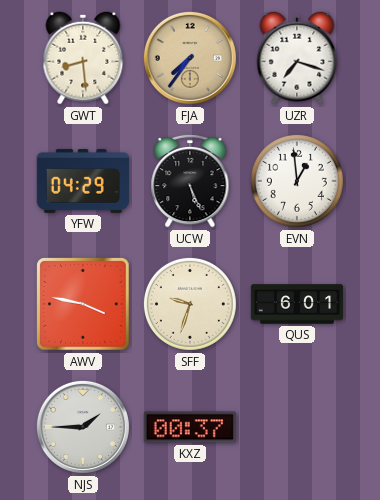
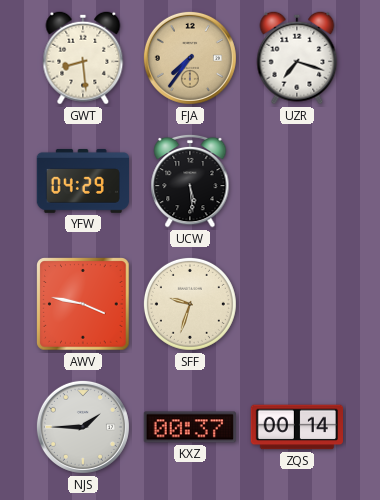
UCW: 5:26 -> 5:29 (190, 181)
EVN: 12:59 -> none (297, 181)
QUS: 6:01 -> none (297, 304)
ZQS: none -> 00:14 (296, 427)
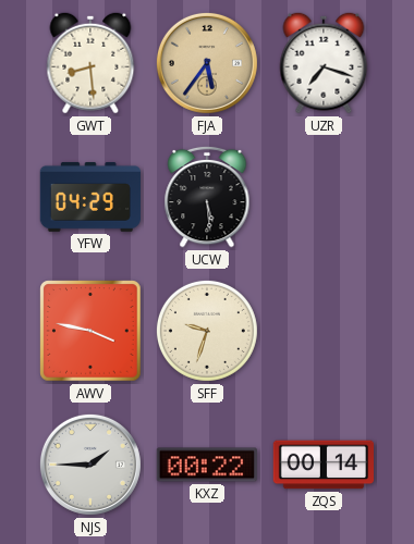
FJA: 7:36 -> 5:36 (207, 63)
KXZ: 00:37 -> 00:22 (206, 465)
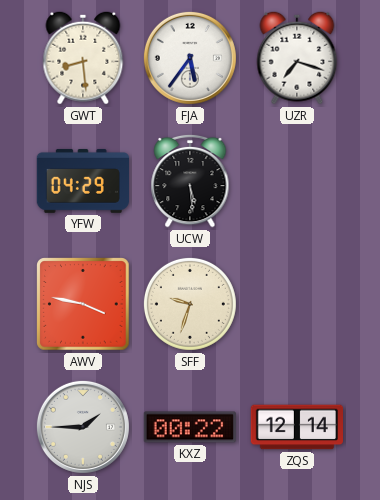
FJA dial: champagne -> white (190, 58)
ZQS: 00:14 -> 12:14 (296, 427)
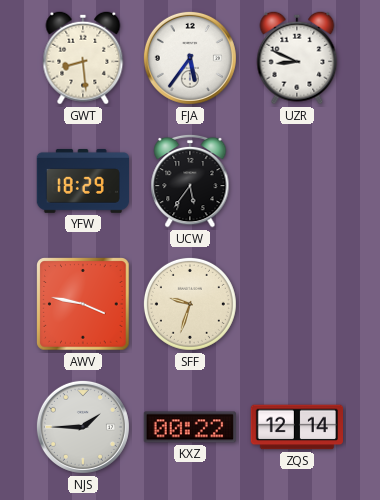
UZR: 7:18 -> 8:49 (297, 58)
YFW: 04:29 -> 18:29 (82, 181)
UCW: 5:29 -> 5:36 (190, 181)
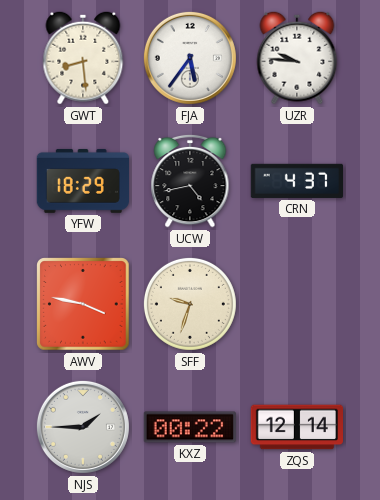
UZR: 8:49 -> 9:46 (297, 58)
UCW: 5:36 -> 4:43 (190, 181)
CRN: none -> 4:37 (296, 181)
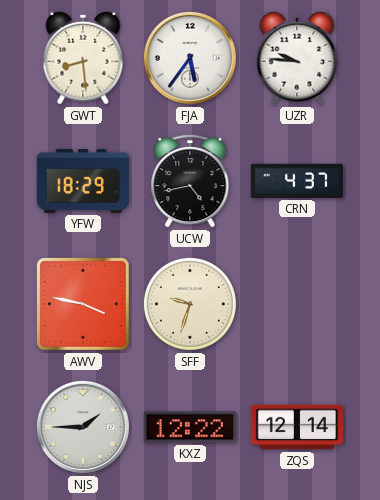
KXZ: 00:22 -> 12:22 (189, 427)
